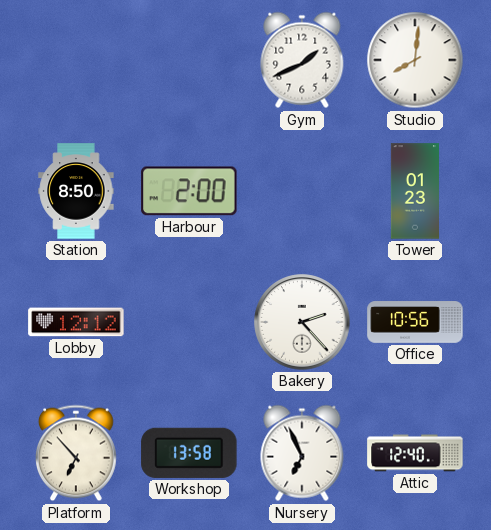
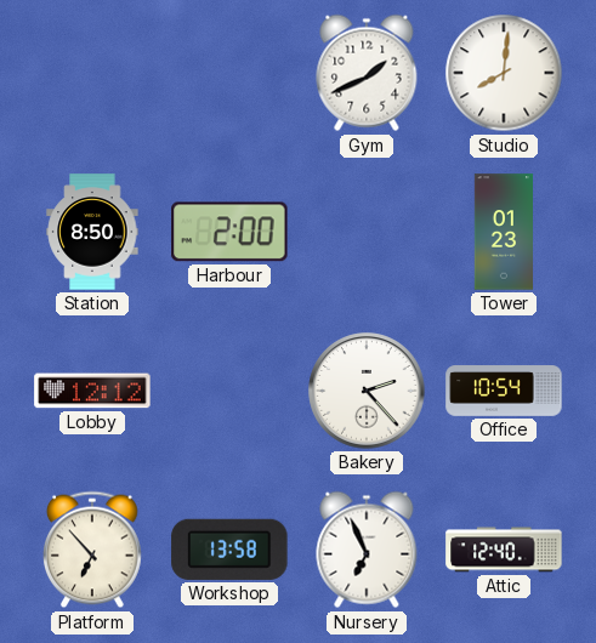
Office: 10:56 -> 10:54 (504, 391)
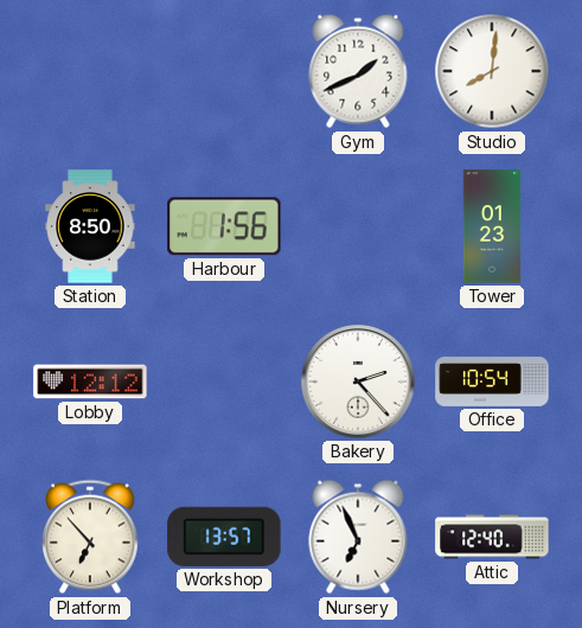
Harbour: 2:00 -> 1:56 (224, 226)
Workshop: 13:58 -> 13:57 (224, 537)
